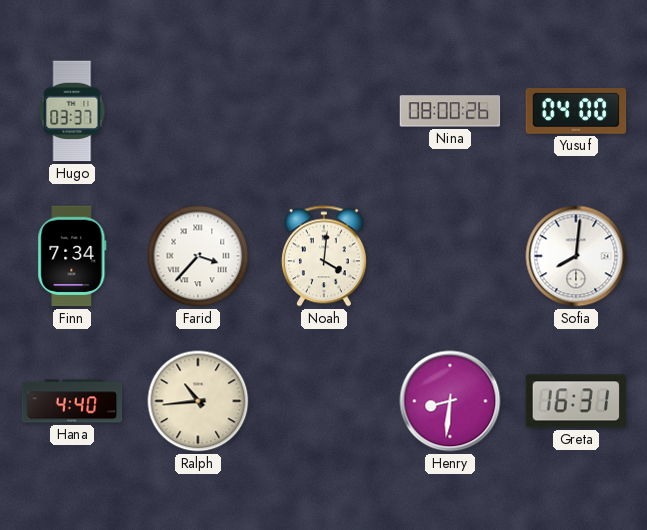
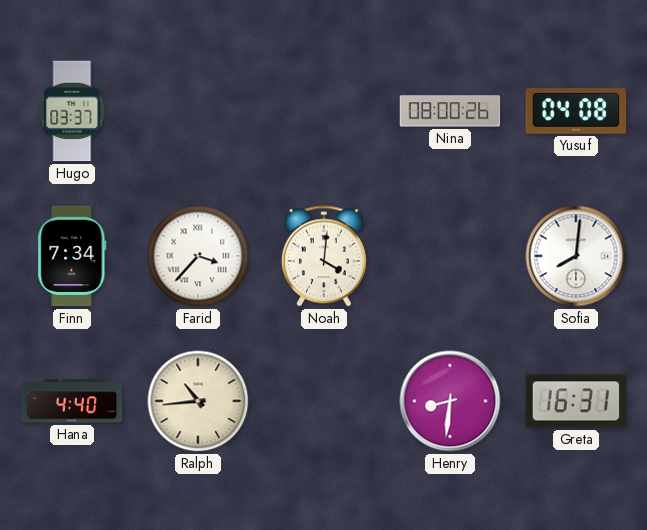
Yusuf: 04:00 -> 04:08 (576, 111)
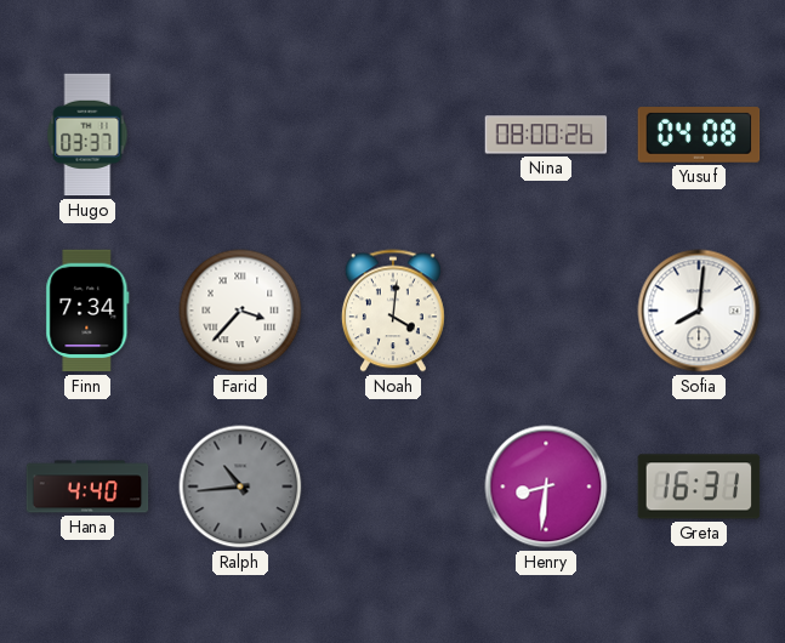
Ralph dial: cream -> grey (240, 486)
